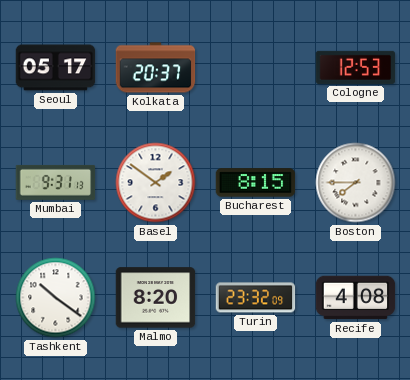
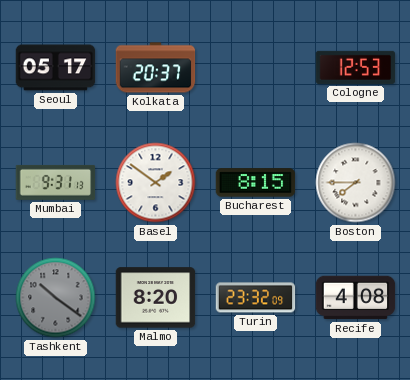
Tashkent dial: white -> grey (56, 298)
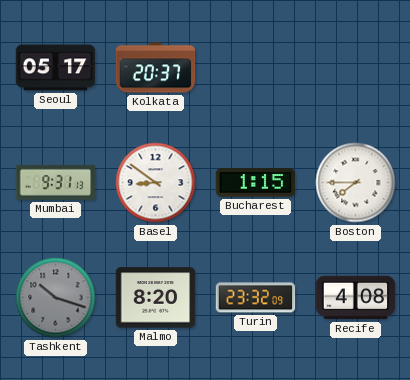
Cologne: 12:53 -> none (356, 67)
Basel: 1:51 -> 8:51 (156, 183)
Bucharest: 8:15 -> 1:15 (256, 183)
Tashkent: 10:21 -> 10:18 (56, 298)
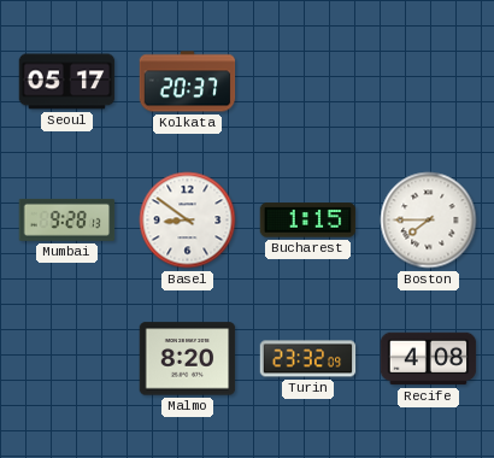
Mumbai: 9:31 -> 9:28 (67, 219)
Tashkent: 10:18 -> none (56, 298)
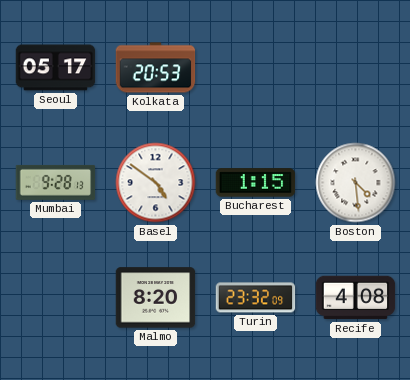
Kolkata: 20:37 -> 20:53 (156, 68)
Basel: 8:51 -> 4:51 (156, 183)
Boston: 7:45 -> 4:29 (356, 183)
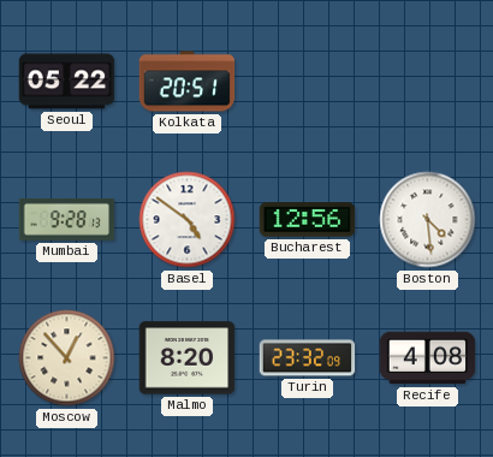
Seoul: 05:17 -> 05:22 (67, 82)
Kolkata: 20:53 -> 20:51 (188, 82)
Bucharest: 1:15 -> 12:56 (308, 220)
Moscow: none -> 12:53 (67, 358)
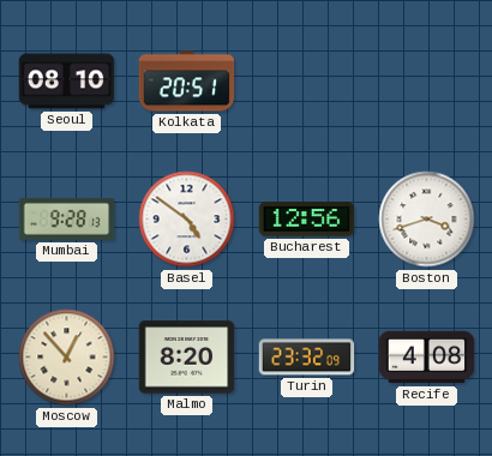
Seoul: 05:22 -> 08:10 (67, 82)
Boston: 4:29 -> 3:42 (427, 220)
